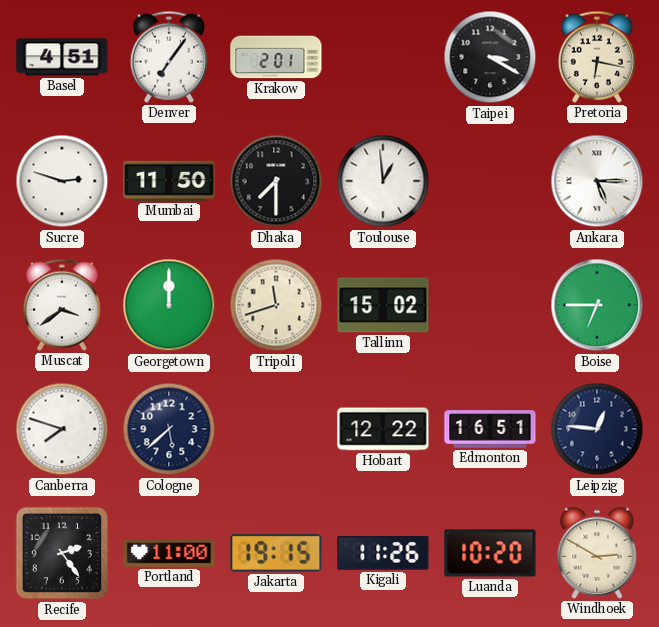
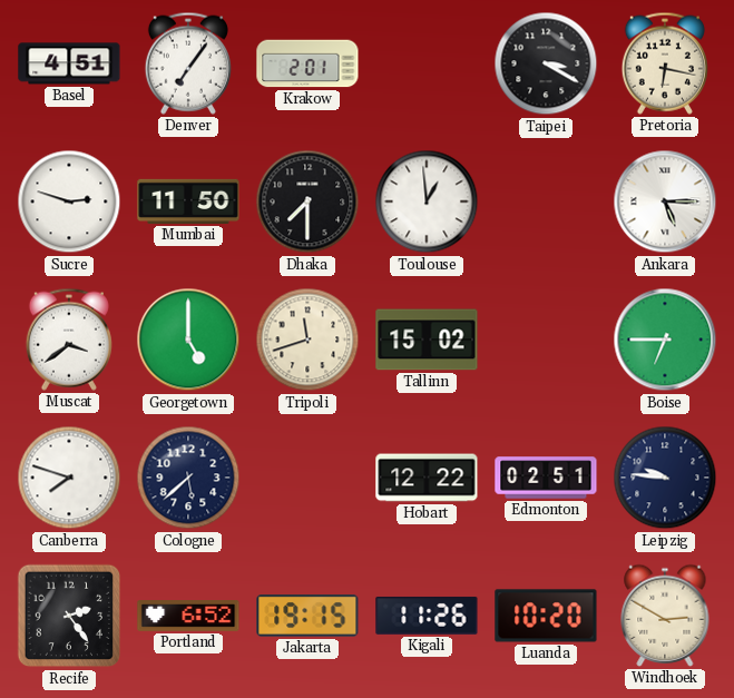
Georgetown: 12:00 -> 5:00 (188, 340)
Edmonton: 16:51 -> 02:51 (546, 478)
Leipzig: 12:46 -> 9:46 (665, 478)
Portland: 11:00 -> 6:52 (188, 617)
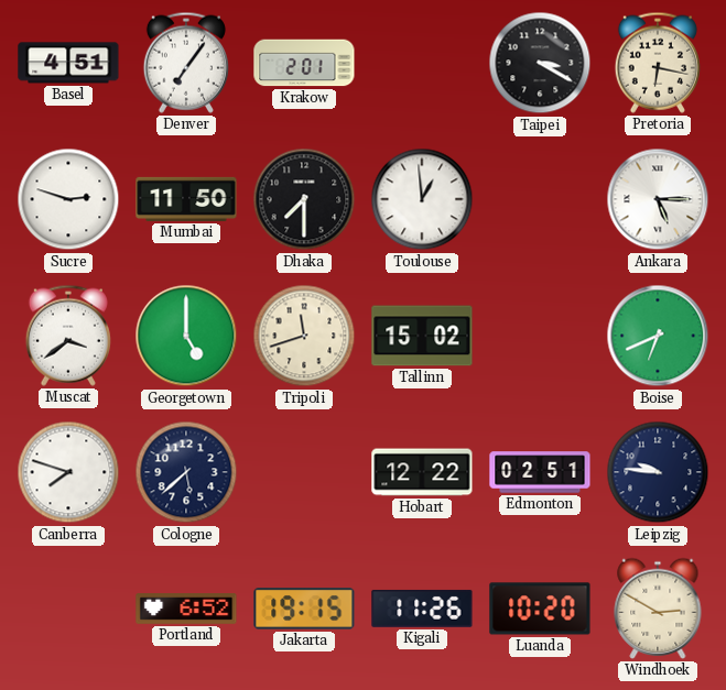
Boise: 6:45 -> 6:41 (658, 336)
Recife: 2:24 -> none (69, 616)
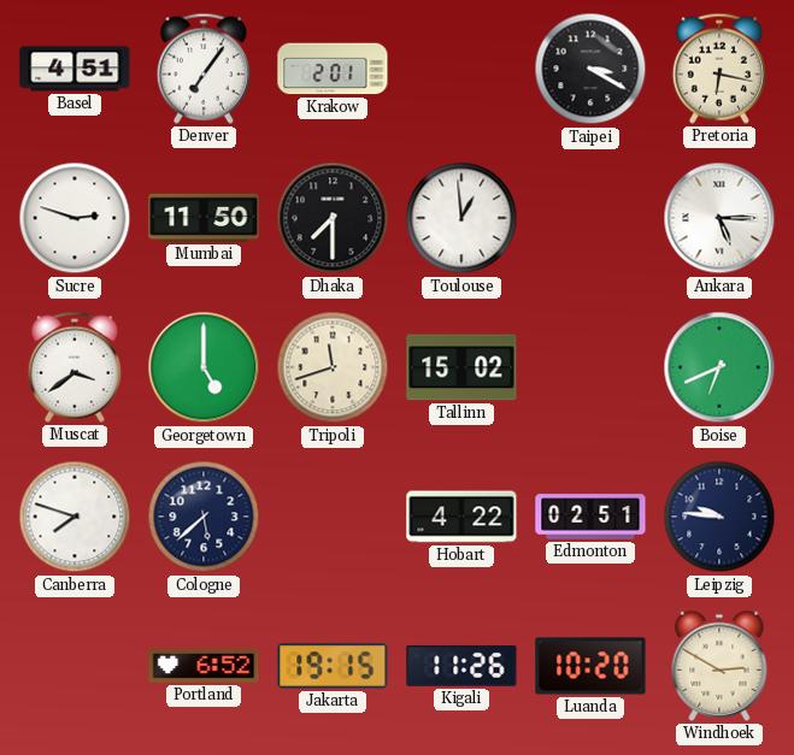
Hobart: 12:22 -> 4:22 (461, 517)
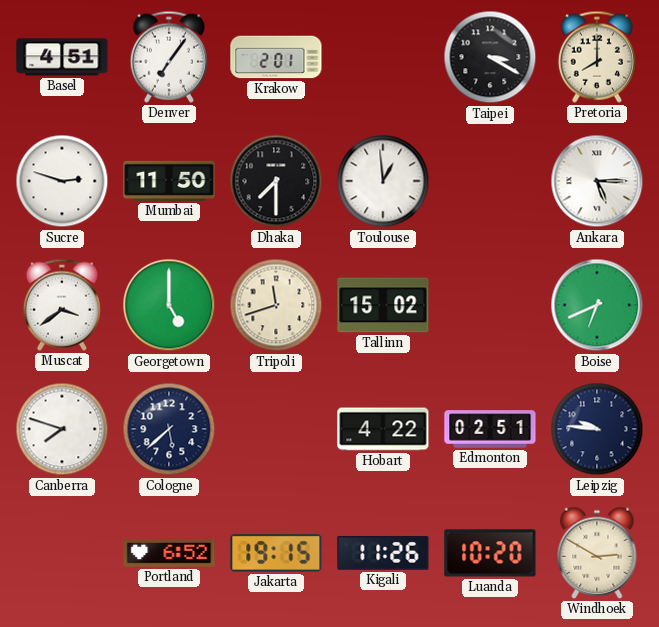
Pretoria: 6:17 -> 8:00 (597, 57)
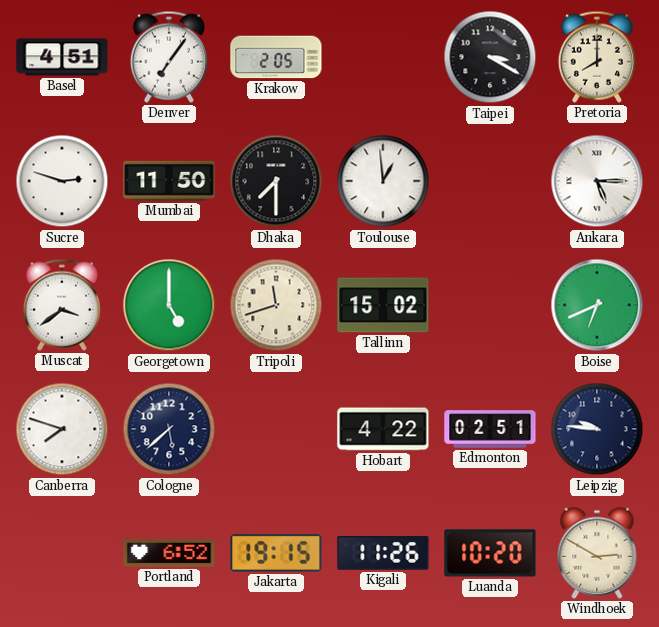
Krakow: 2:01 -> 2:05 (276, 57)
